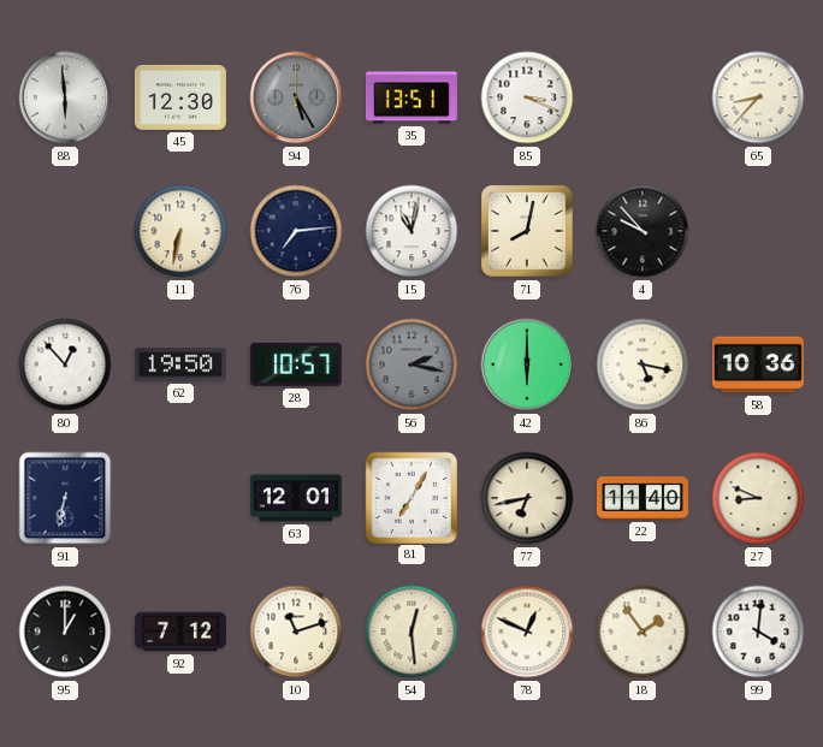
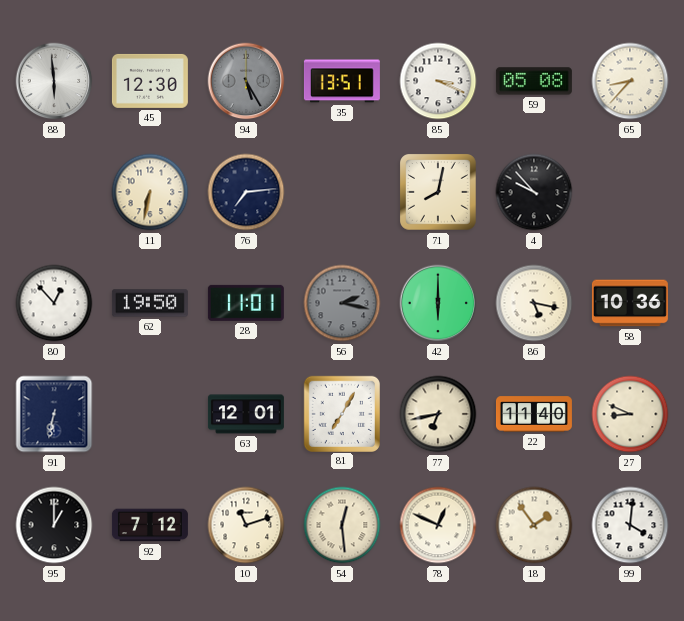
59: none -> 05:08 (534, 81)
15: 11:02 -> none (411, 231)
28: 10:57 -> 11:01 (246, 303)
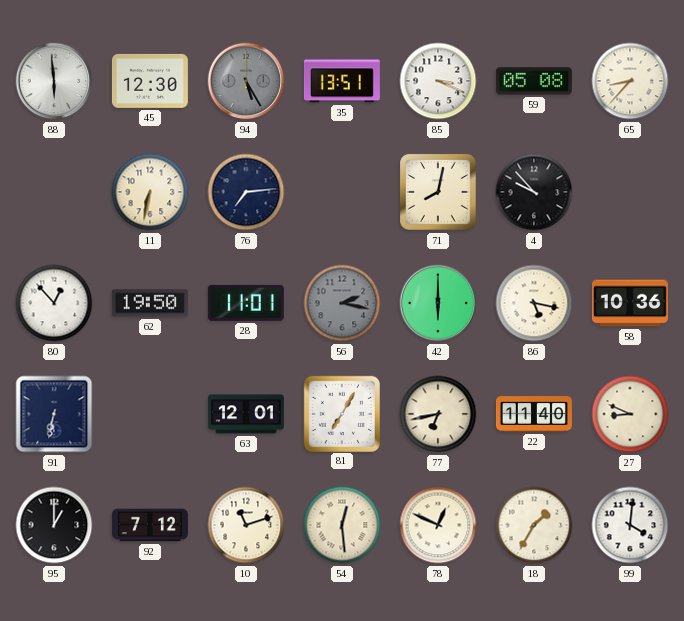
18: 1:54 -> 1:35 (534, 525)
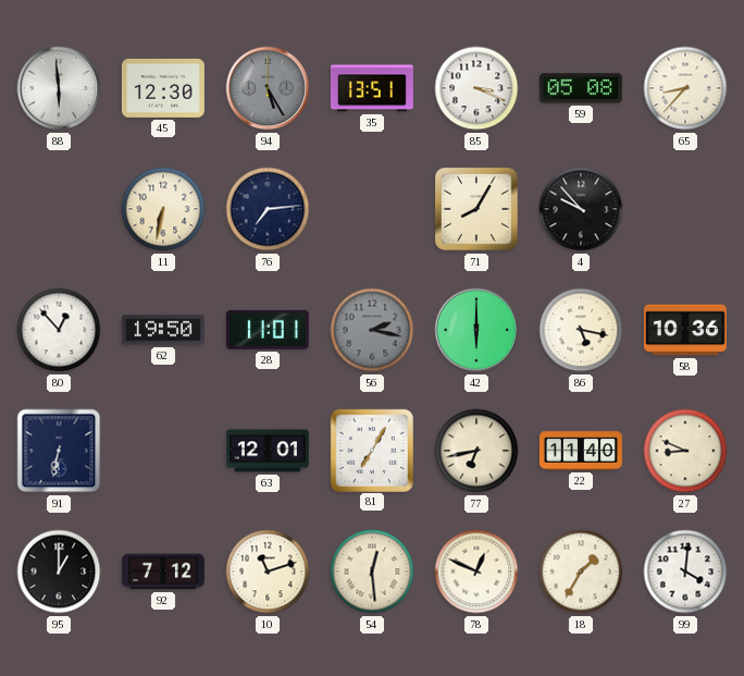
71: 8:02 -> 8:05 (476, 209)
